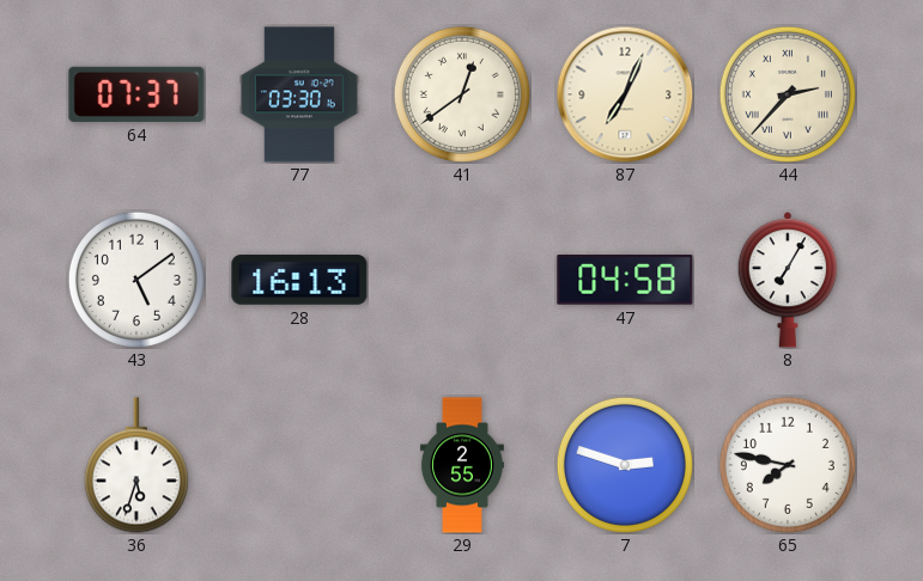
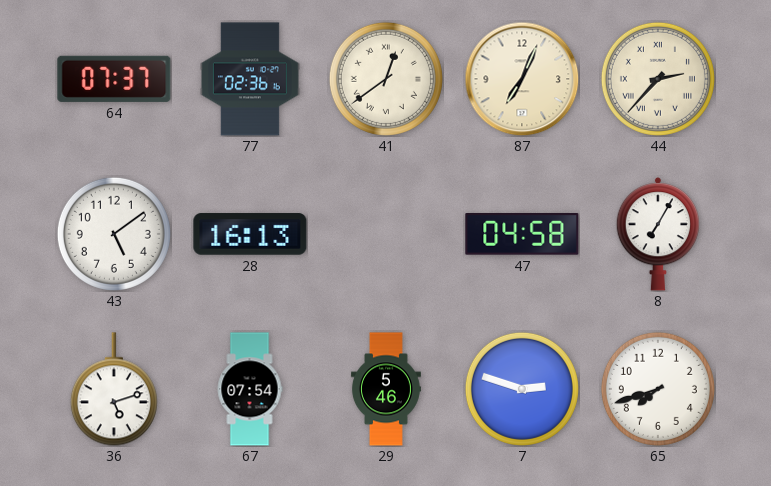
77: 03:30 -> 02:36 (250, 79)
36: 5:33 -> 5:12 (114, 389)
67: none -> 07:54 (250, 389)
29: 2:55 -> 5:46 (386, 389)
65: 7:47 -> 7:42 (658, 389)
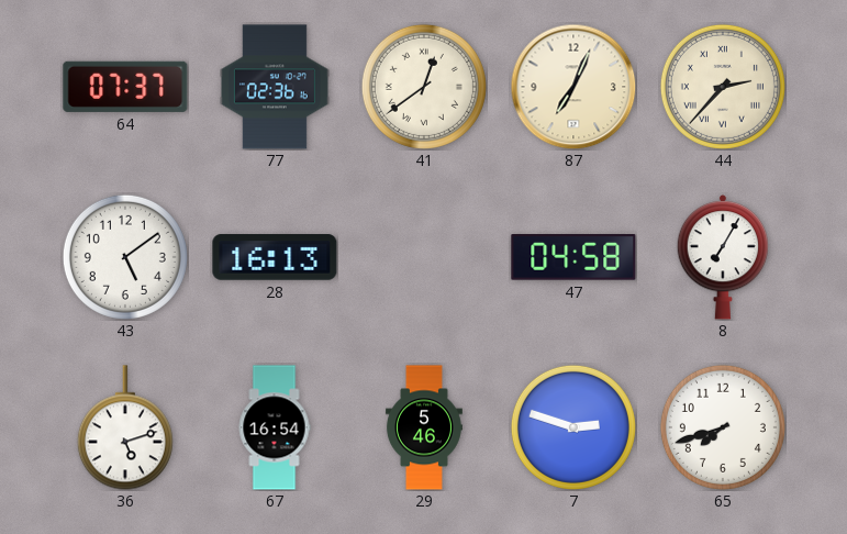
67: 07:54 -> 16:54 (275, 427)
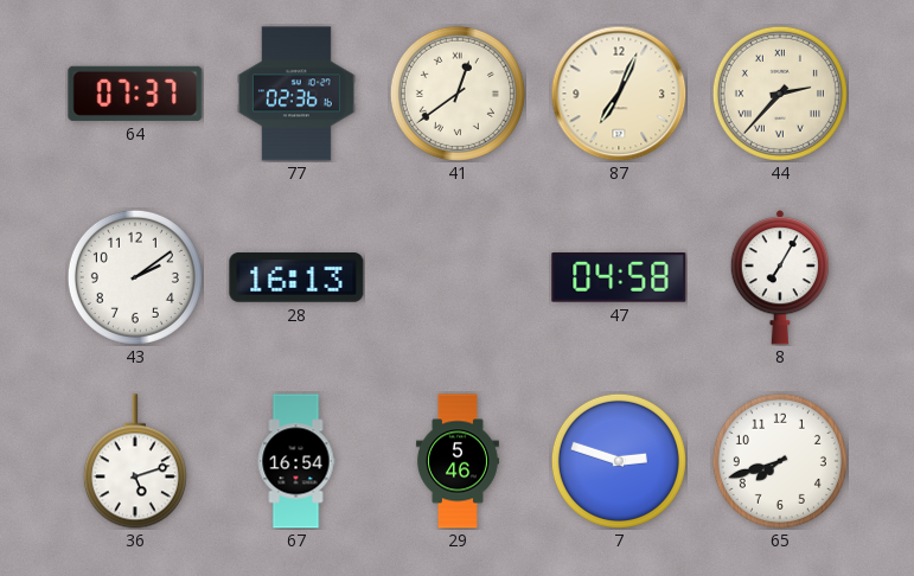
43: 5:09 -> 2:09 (135, 277)
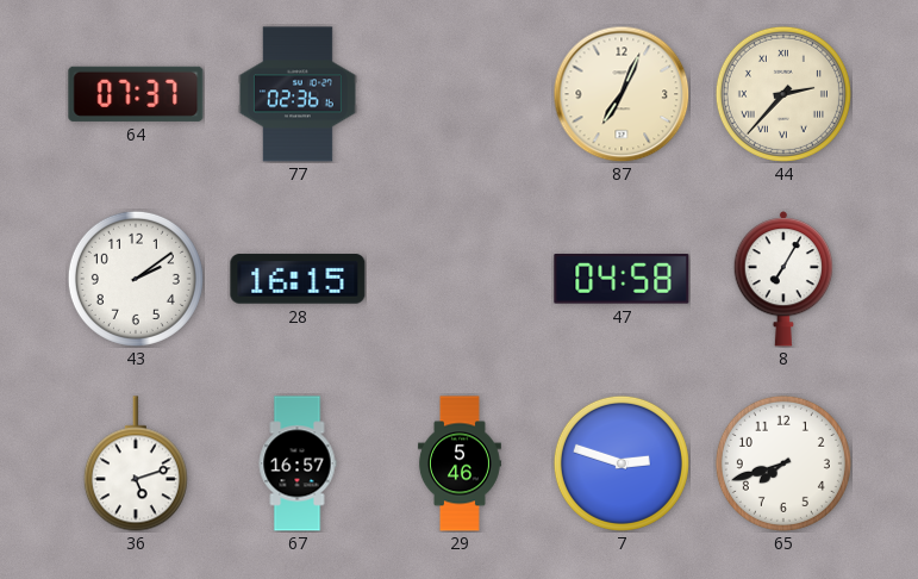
41: 12:39 -> none (458, 94)
28: 16:13 -> 16:15 (298, 279)
67: 16:54 -> 16:57 (298, 463)
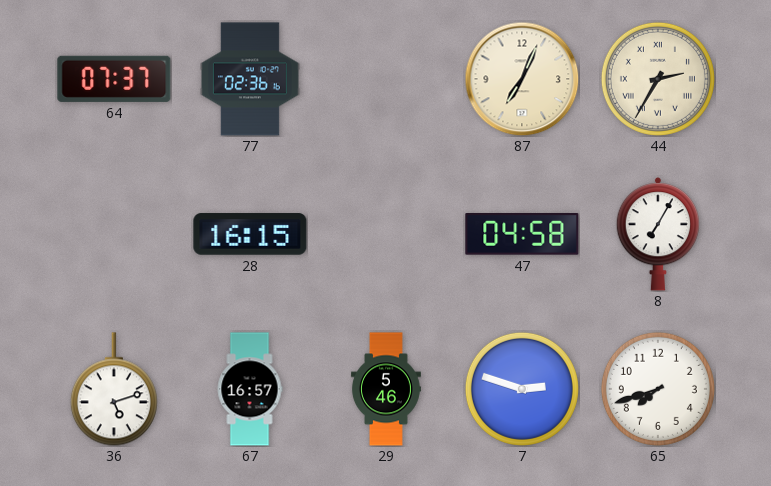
44: 2:37 -> 2:35 (658, 79)
43: 2:09 -> none (136, 279)
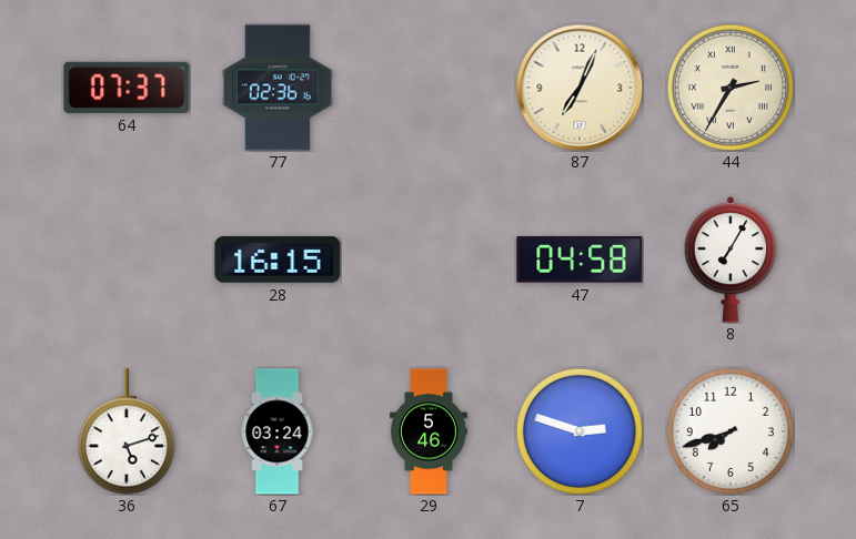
67: 16:57 -> 03:24 (278, 431)
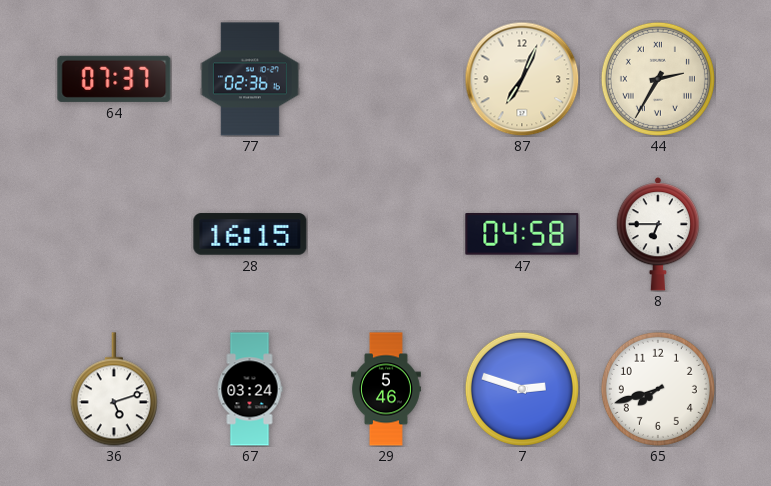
8: 7:05 -> 6:45 (658, 234)
